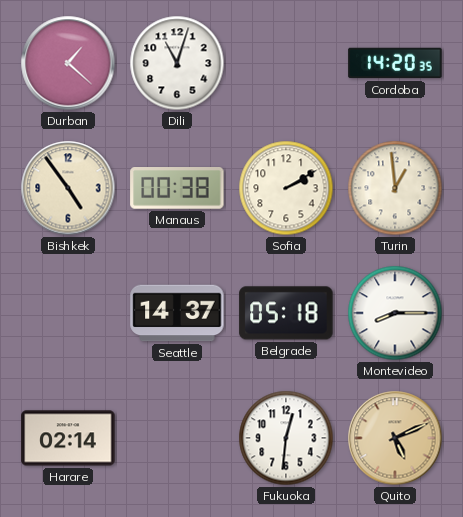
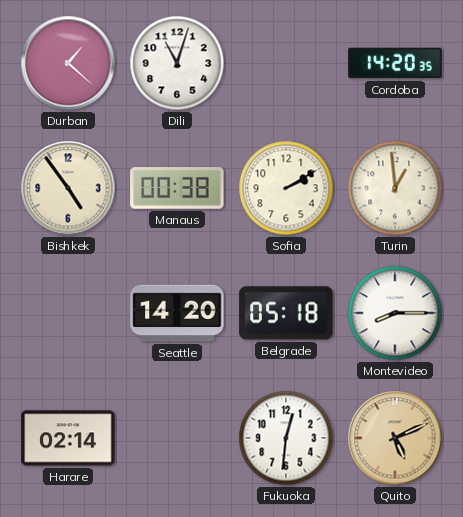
Seattle: 14:37 -> 14:20 (177, 313)
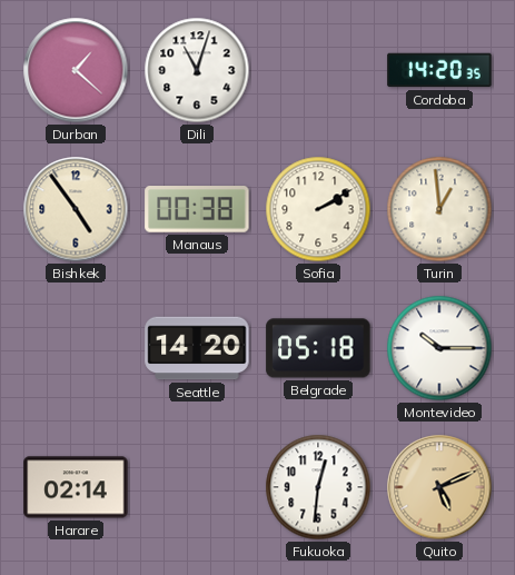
Montevideo: 8:15 -> 10:15 (439, 348)
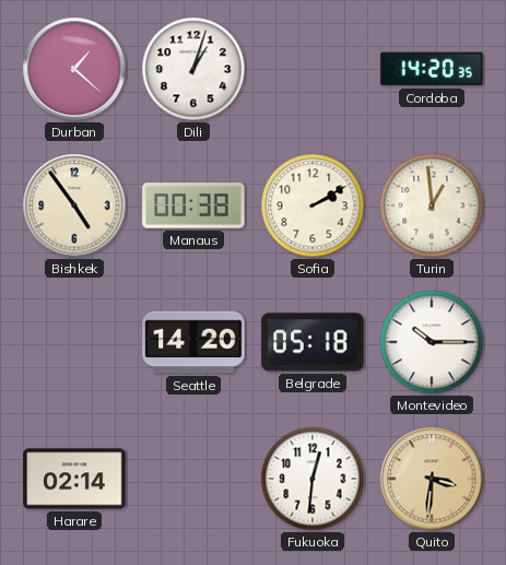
Dili: 11:03 -> 1:03 (193, 69)
Quito: 5:11 -> 3:31 (432, 479)
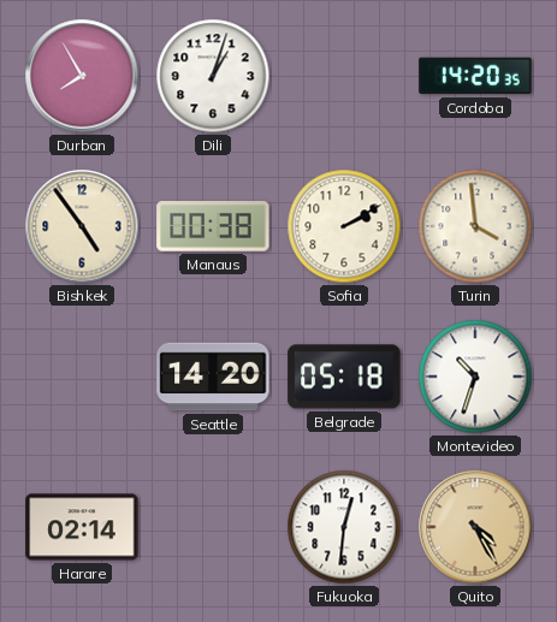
Durban: 1:22 -> 7:55 (82, 76)
Turin: 12:59 -> 3:59 (475, 226)
Montevideo: 10:15 -> 10:33 (475, 377)
Quito: 3:31 -> 4:25 (475, 527)
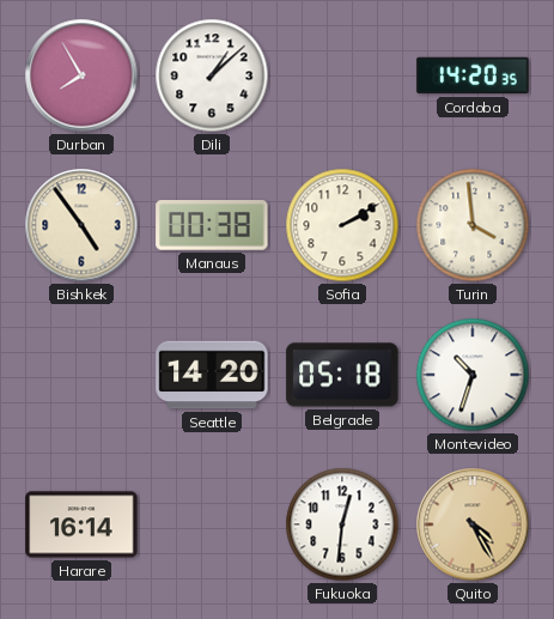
Dili: 1:03 -> 1:08 (212, 75)
Harare: 02:14 -> 16:14 (81, 524)
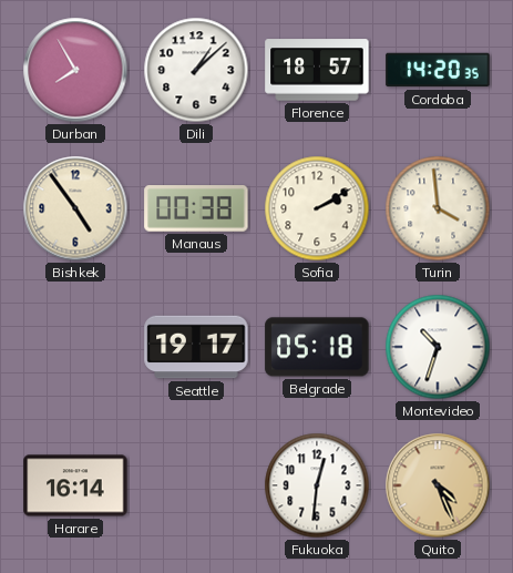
Florence: none -> 18:57 (317, 70)
Seattle: 14:20 -> 19:17 (196, 347)
Quito: 4:25 -> 4:26 (438, 485)
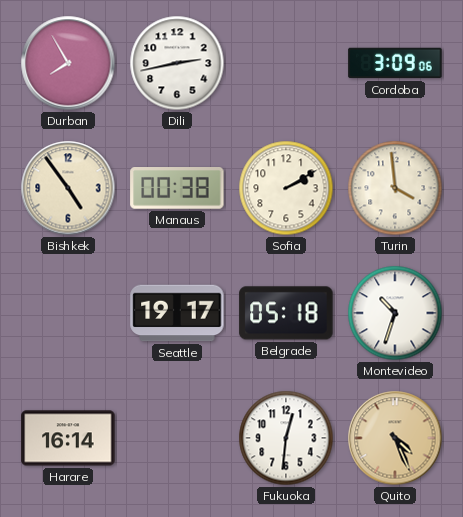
Dili: 1:08 -> 2:43 (177, 63)
Florence: 18:57 -> none (317, 70)
Cordoba: 14:20 -> 3:09 (395, 63)
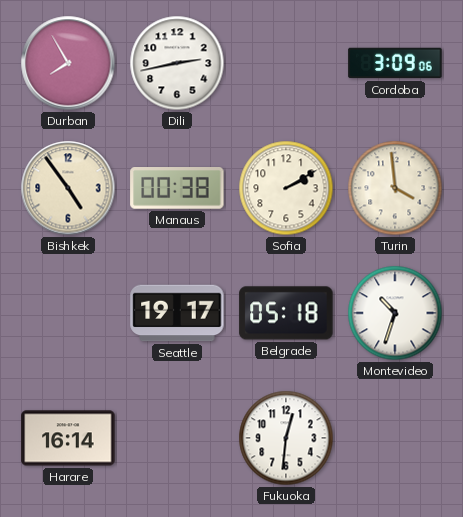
Quito: 4:26 -> none (395, 438)
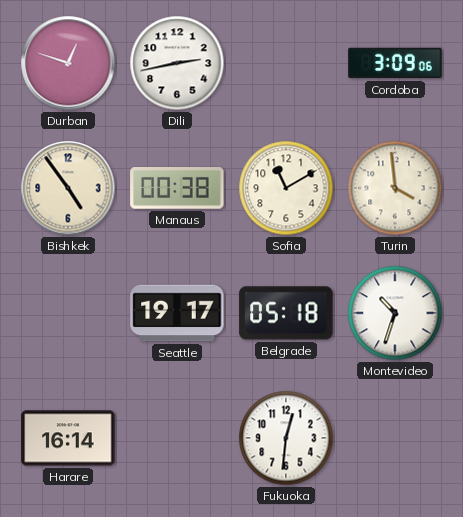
Durban: 7:55 -> 12:48 (68, 63)
Sofia: 2:10 -> 11:10 (286, 188)
